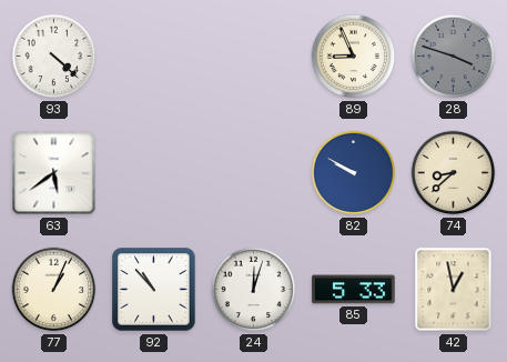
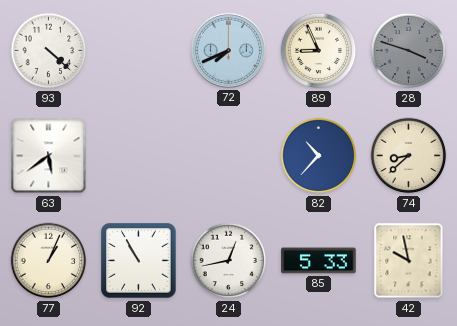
72: none -> 7:41 (228, 50)
82: 9:50 -> 10:37 (319, 156)
92: 10:53 -> 10:55 (139, 261)
24: 12:03 -> 12:43 (229, 261)
42: 12:58 -> 9:58 (409, 261)
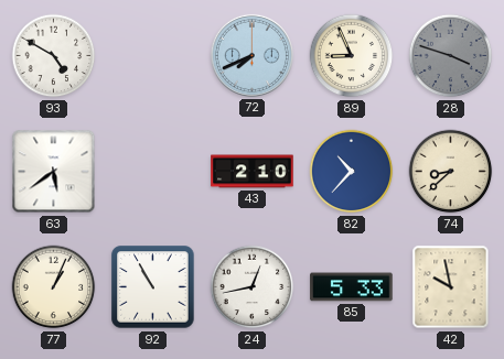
93: 4:22 -> 4:50 (54, 56)
43: none -> 2:10 (253, 172)
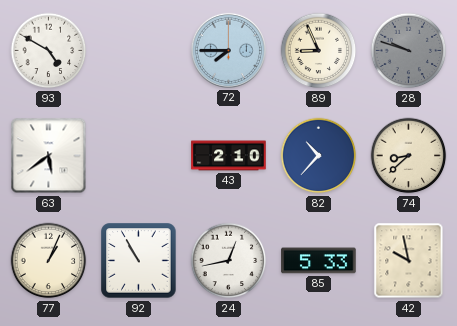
72: 7:41 -> 7:45 (228, 50)
28: 3:48 -> 9:48 (409, 51)
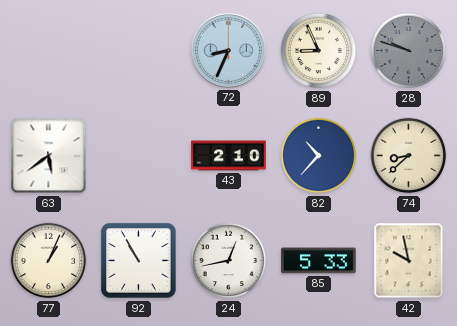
93: 4:50 -> none (49, 51)
72: 7:45 -> 8:34 (228, 50)
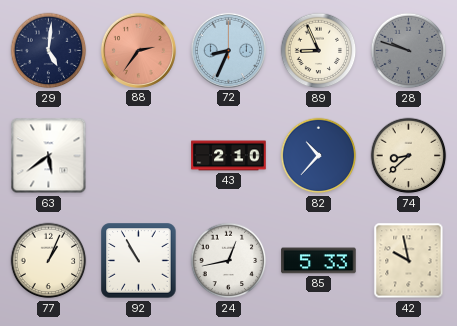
29: none -> 5:01 (49, 51)
88: none -> 2:36 (138, 50)
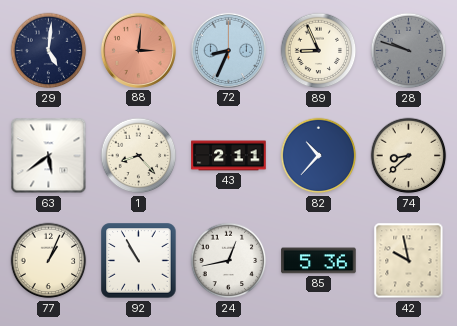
88: 2:36 -> 3:01 (138, 50)
1: none -> 8:23 (139, 156)
43: 2:10 -> 2:11 (229, 156)
85: 5:33 -> 5:36 (319, 261)
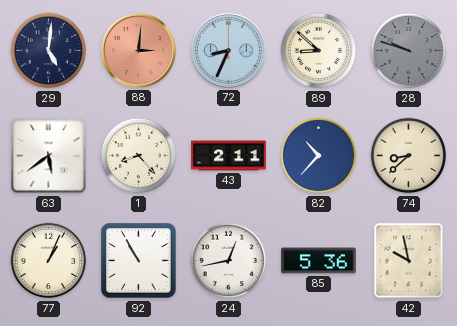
89: 8:56 -> 8:52 (319, 51)
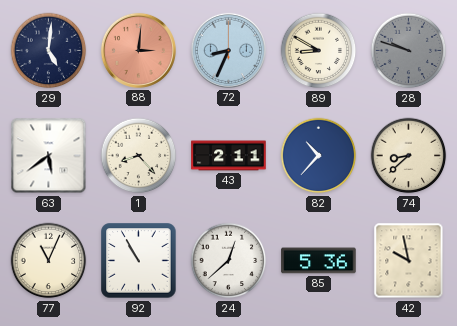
89: 8:52 -> 8:50 (319, 51)
77: 1:04 -> 11:04 (49, 261)
24: 12:43 -> 12:38 (229, 261)
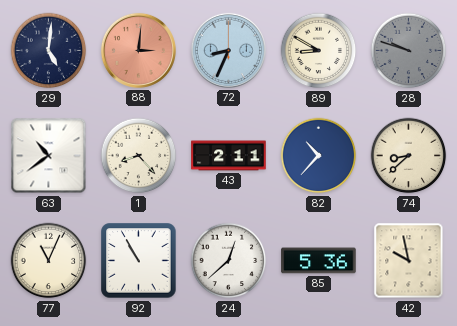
63: 5:39 -> 10:39 (49, 156)
